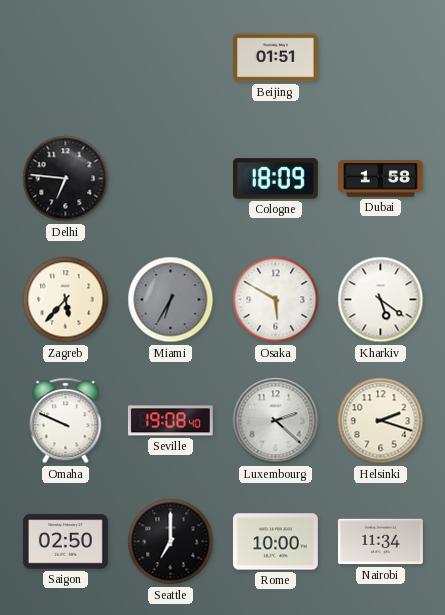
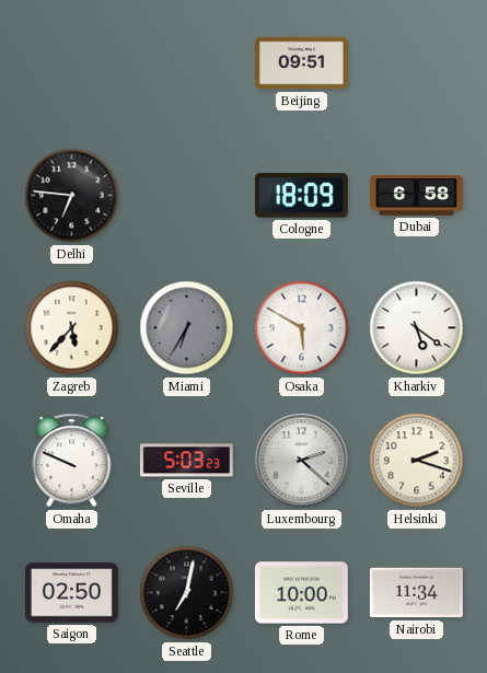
Beijing: 01:51 -> 09:51 (301, 63)
Dubai: 1:58 -> 6:58 (417, 196)
Seville: 19:08 -> 5:03 (186, 461)
Seattle: 7:00 -> 7:02 (187, 593)
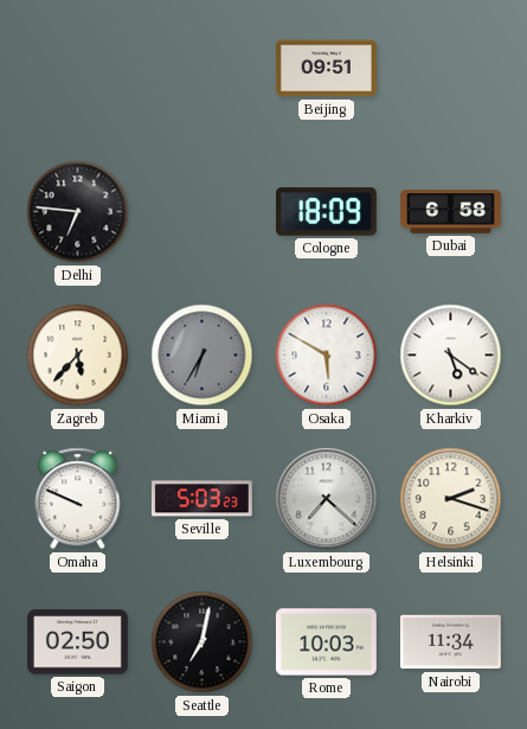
Luxembourg: 2:22 -> 7:22 (327, 499)
Rome: 10:00 -> 10:03 (326, 642)
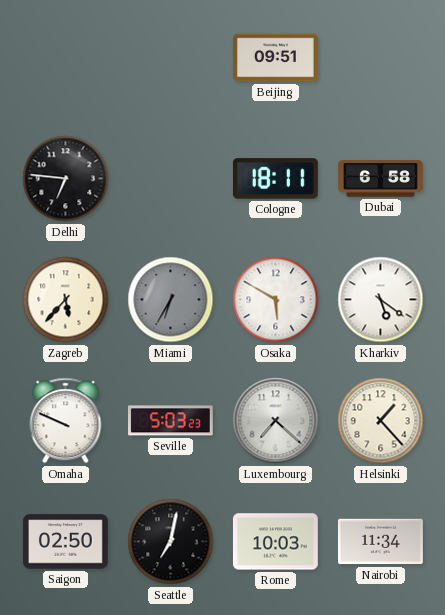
Cologne: 18:09 -> 18:11 (275, 179)
Helsinki: 2:18 -> 1:23 (381, 421)
